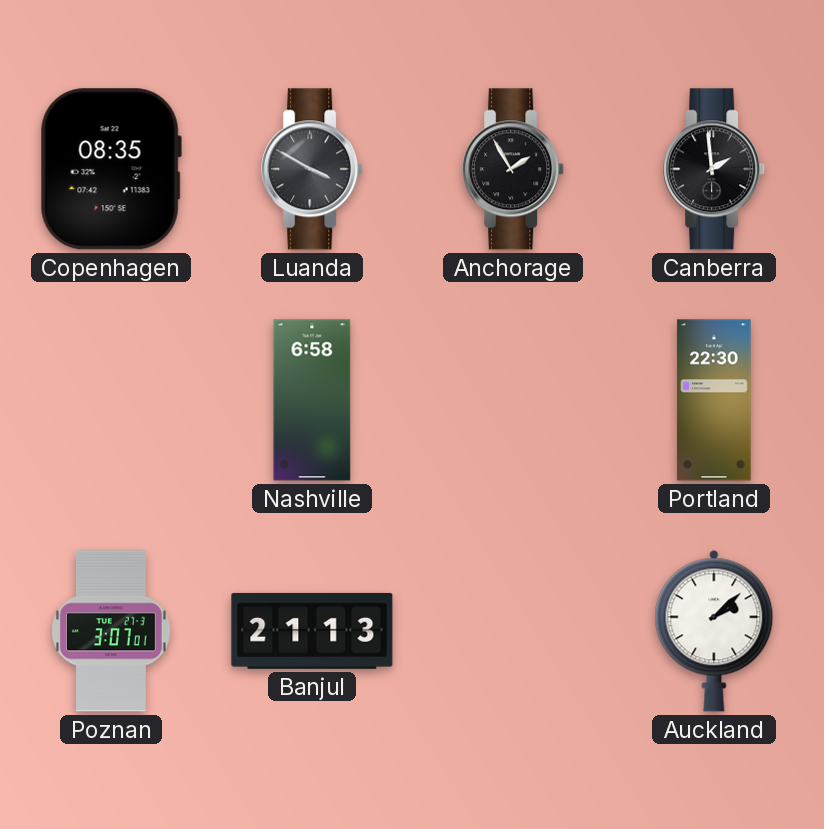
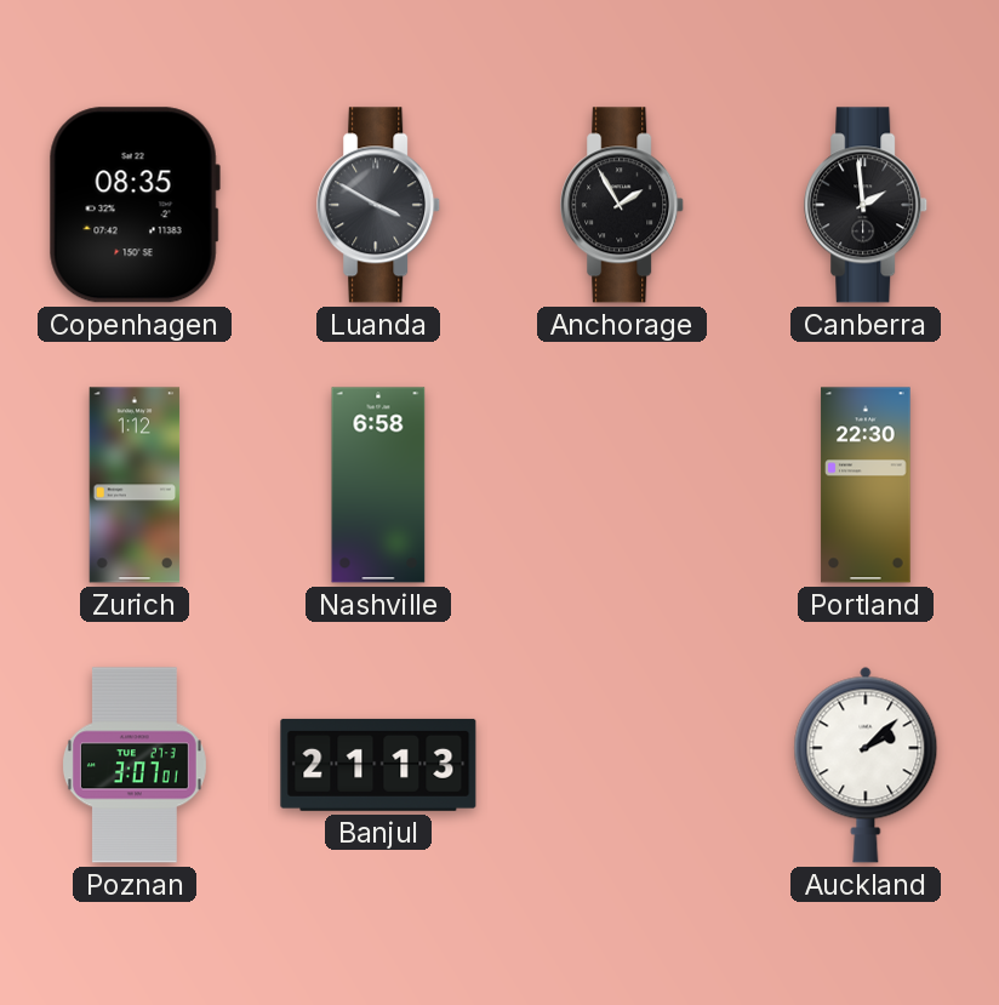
Zurich: none -> 1:12 (135, 485)
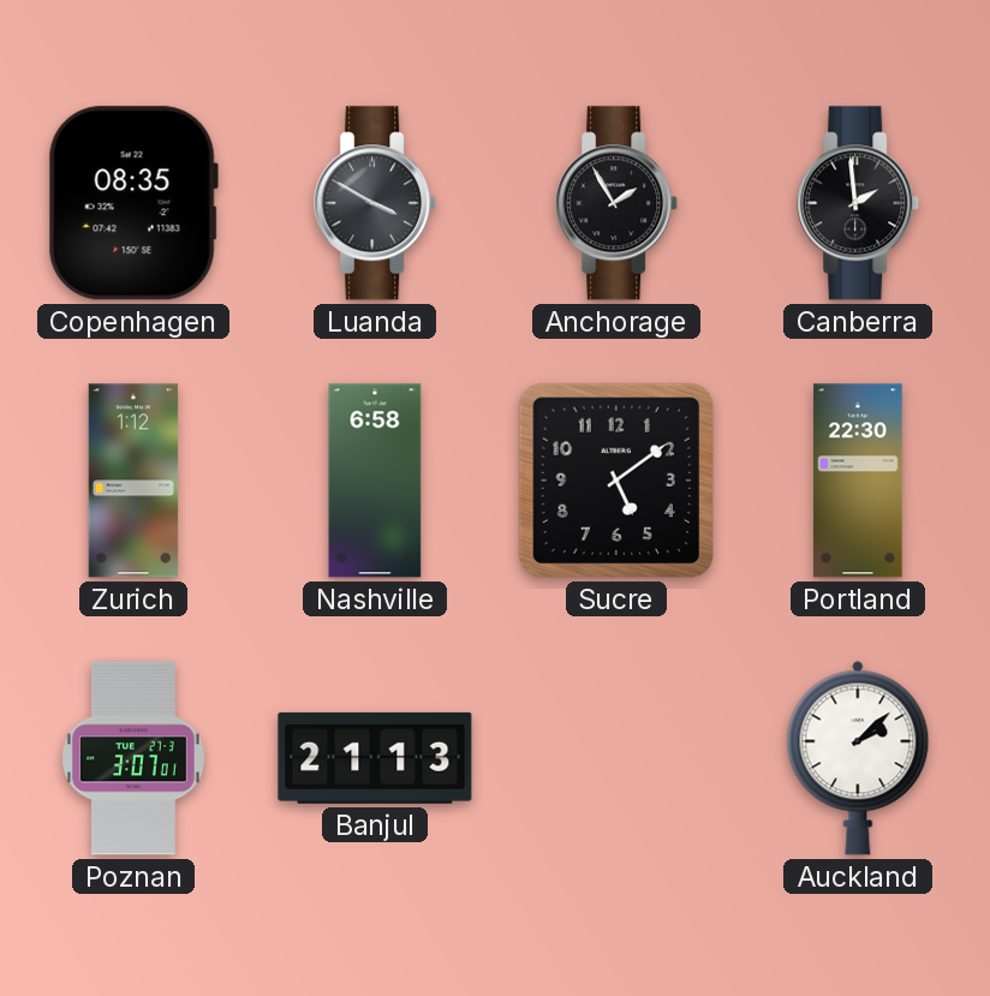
Sucre: none -> 5:09 (616, 481)
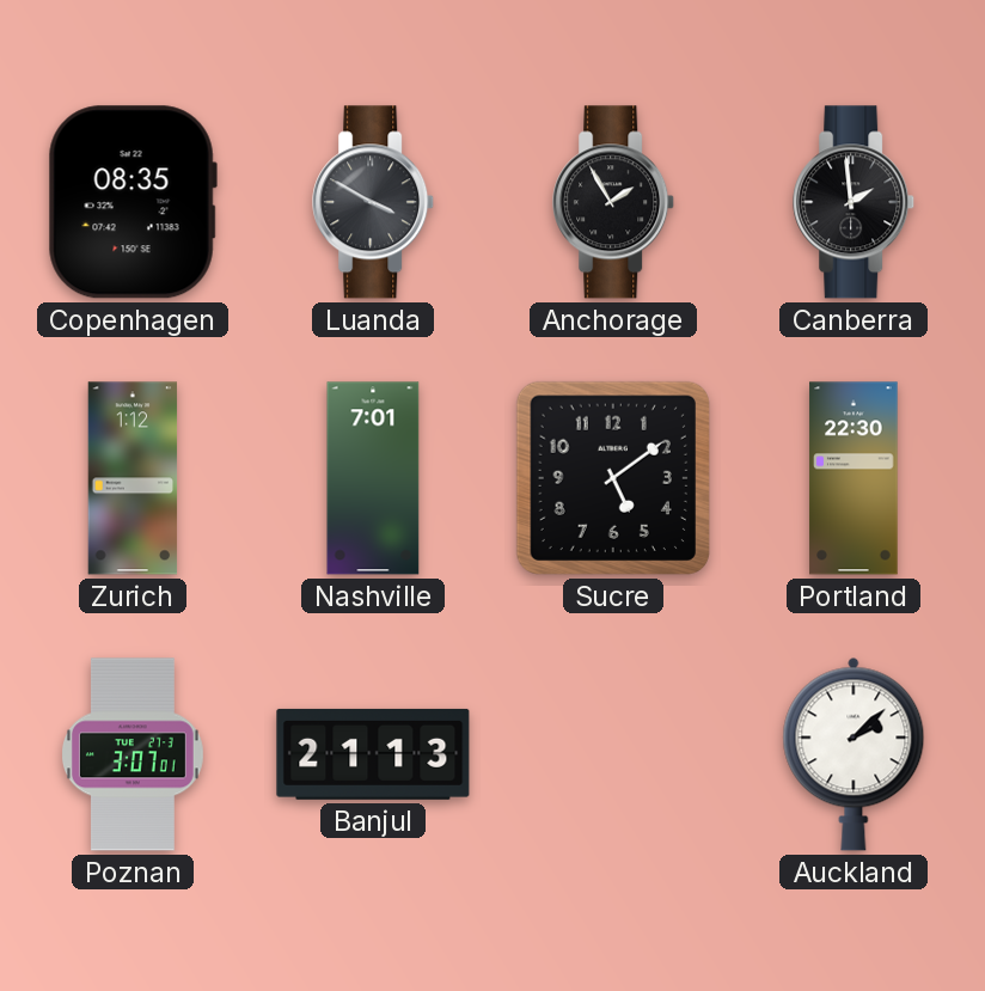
Nashville: 6:58 -> 7:01 (373, 478)
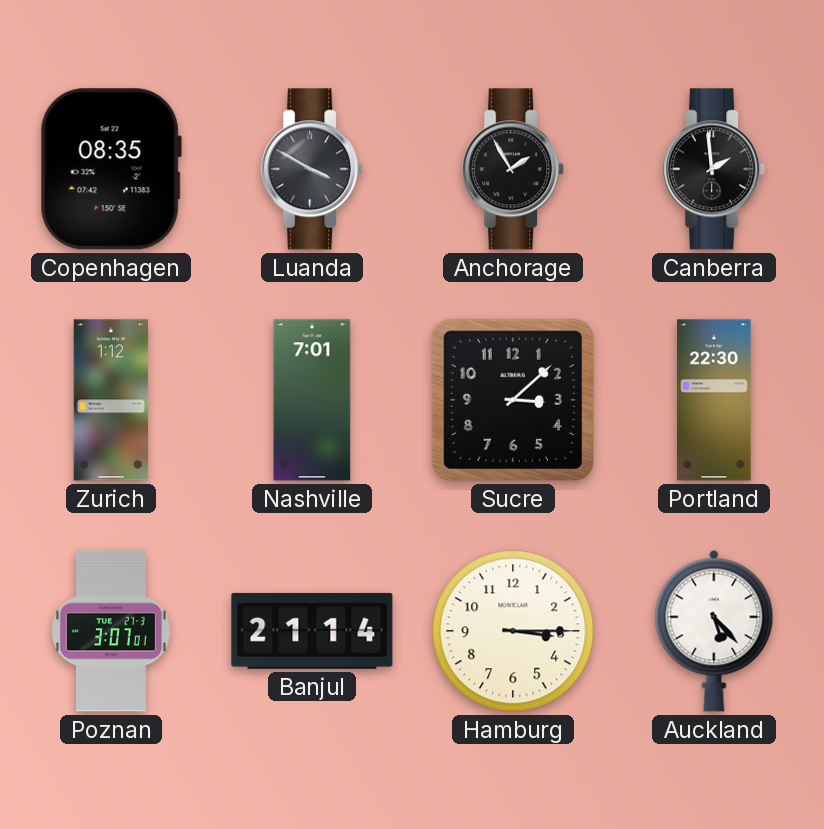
Sucre: 5:09 -> 3:08 (513, 400)
Banjul: 21:13 -> 21:14 (312, 631)
Hamburg: none -> 3:15 (513, 631)
Auckland: 2:08 -> 5:23 (714, 631)
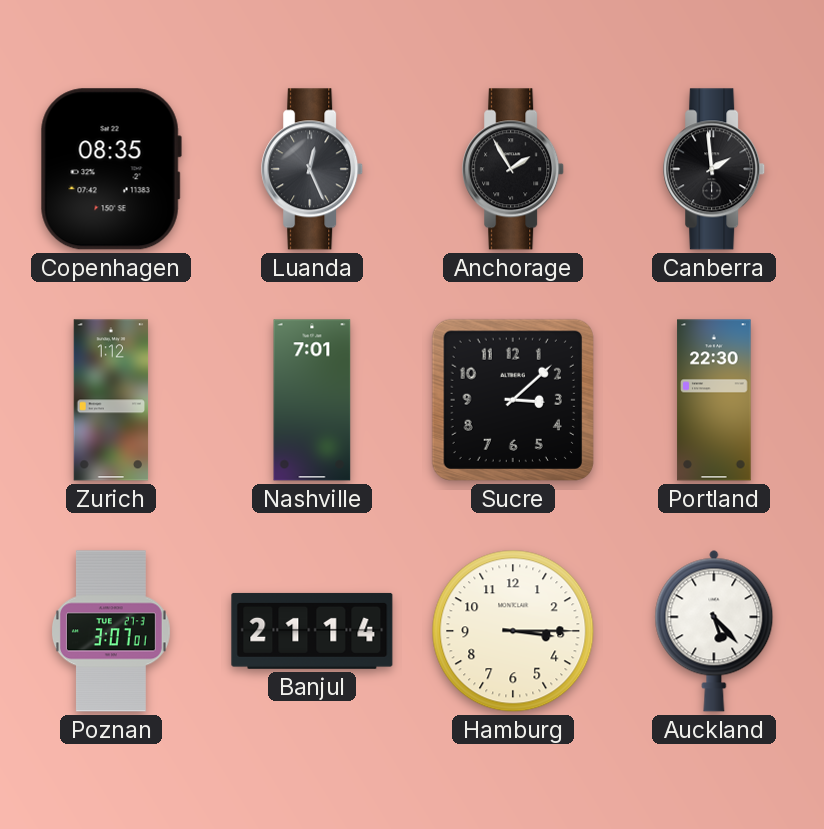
Luanda: 3:50 -> 12:26 (313, 169)
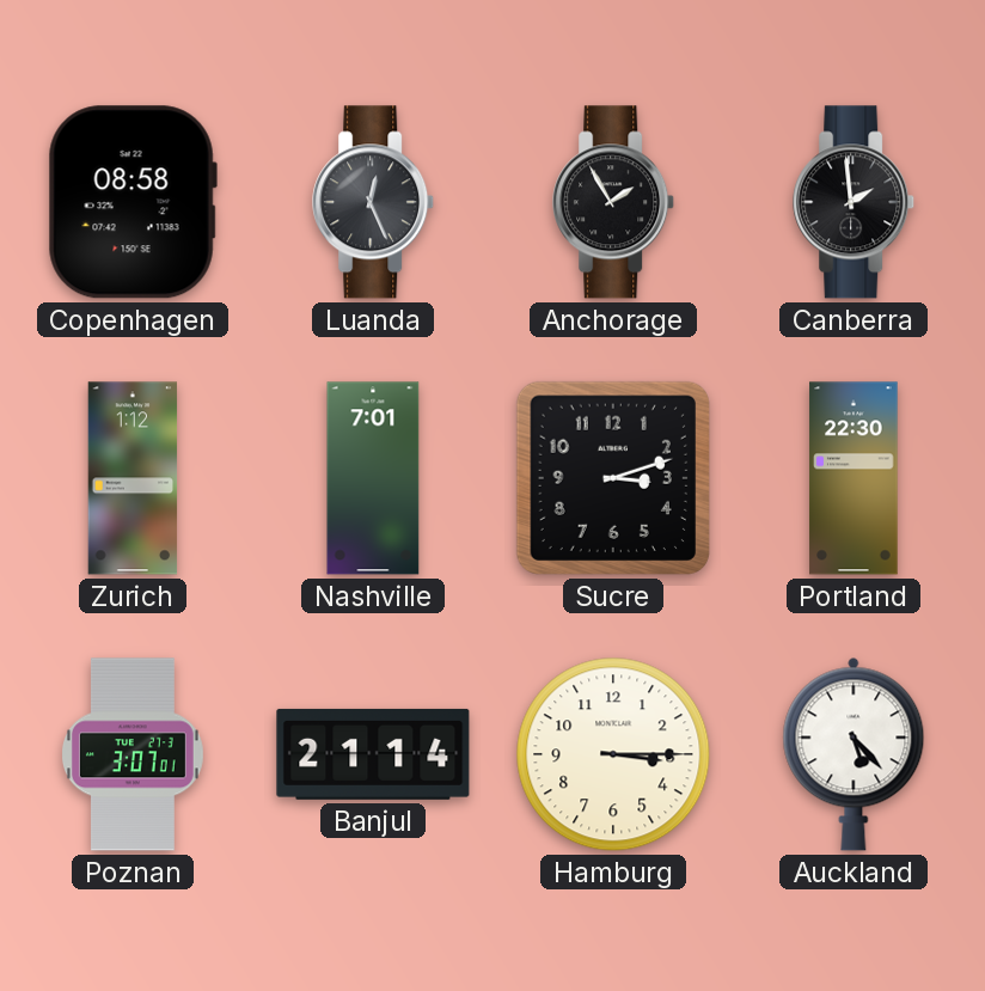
Copenhagen: 08:35 -> 08:58 (133, 202)
Sucre: 3:08 -> 3:12 (613, 478)
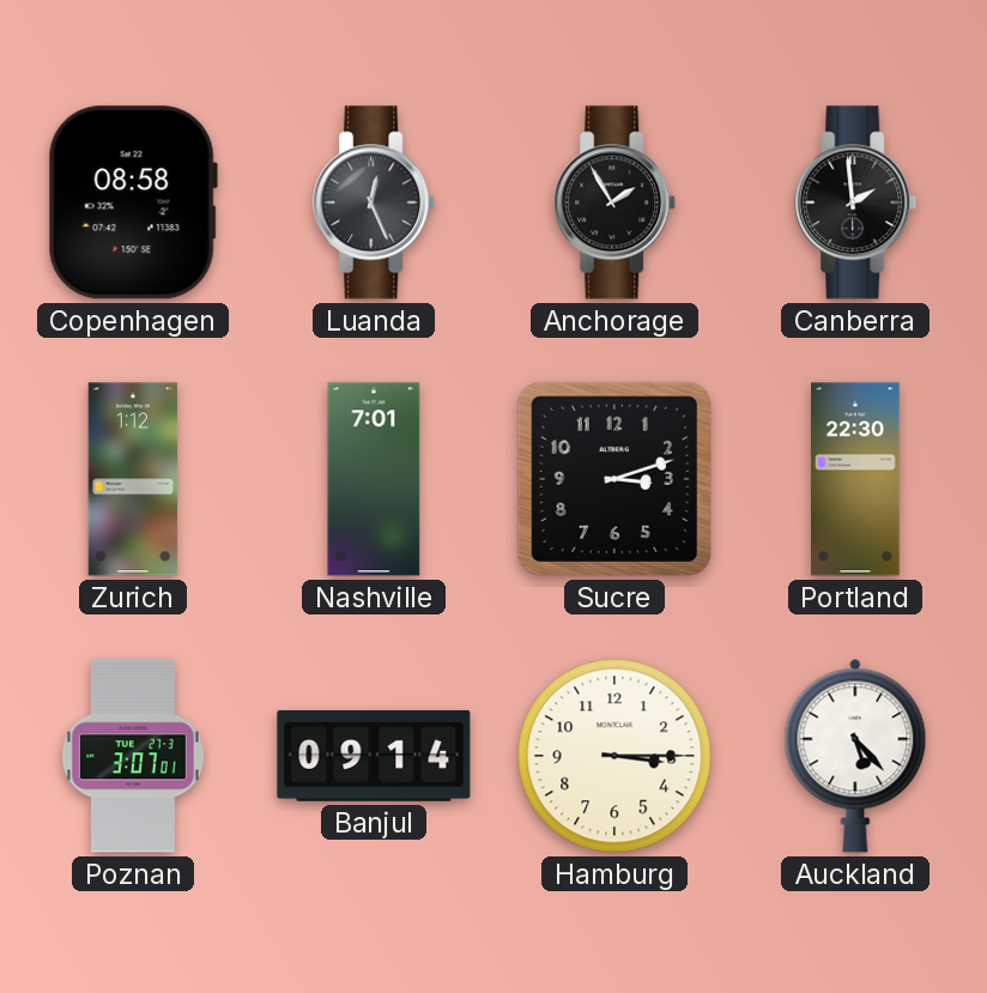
Banjul: 21:14 -> 09:14 (374, 756)
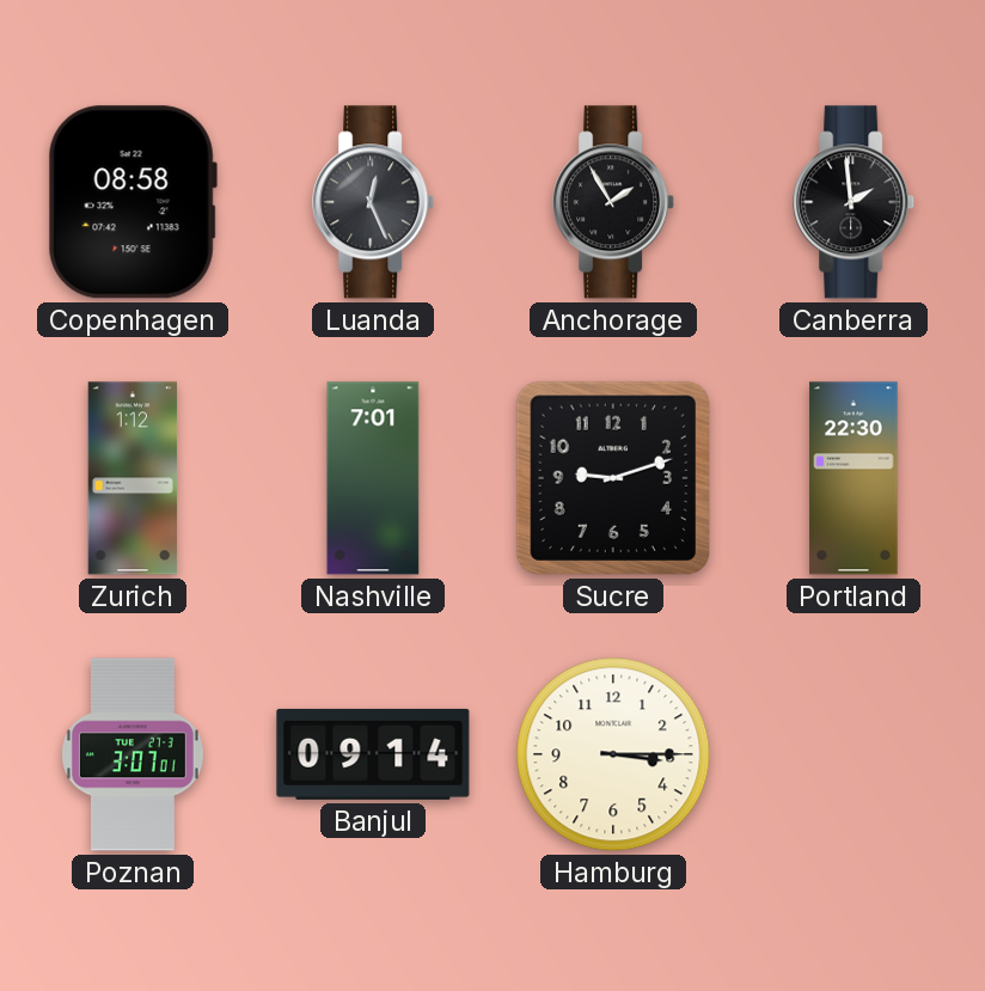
Sucre: 3:12 -> 9:12 (613, 478)
Auckland: 5:23 -> none (855, 756)
